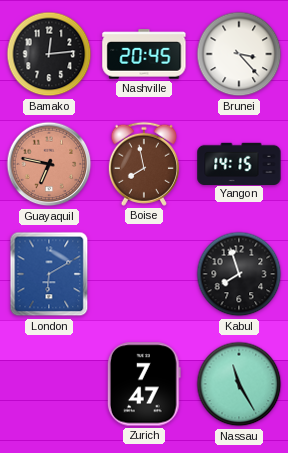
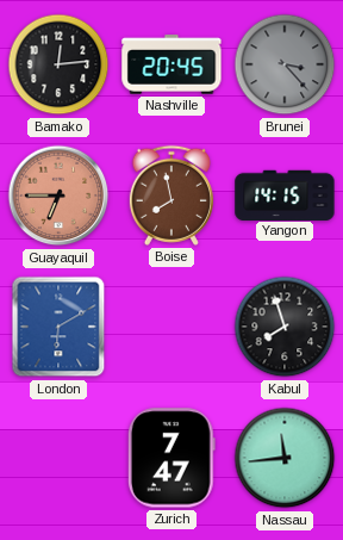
Brunei dial: white -> grey (285, 64)
Guayaquil: 6:47 -> 6:45 (58, 195)
Nassau: 11:25 -> 11:44 (285, 458)
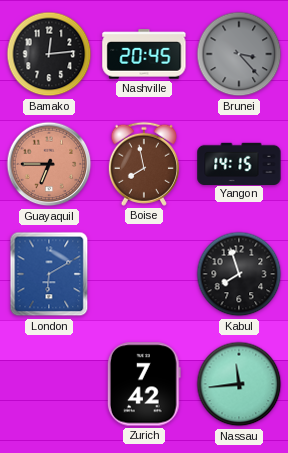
Zurich: 7:47 -> 7:42 (144, 384)
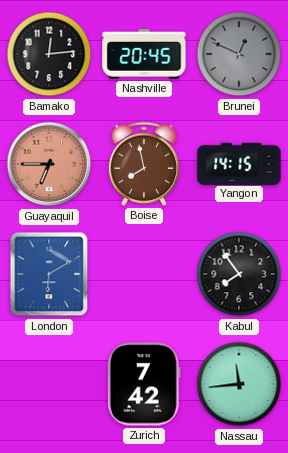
Brunei: 3:23 -> 12:49 (239, 54)
Kabul: 7:57 -> 7:54 (239, 274)
